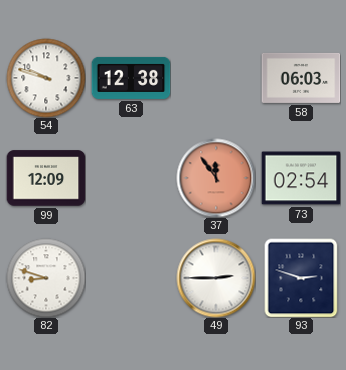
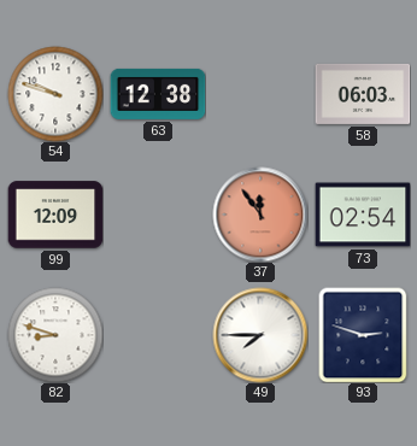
49: 2:45 -> 7:45 (260, 335)
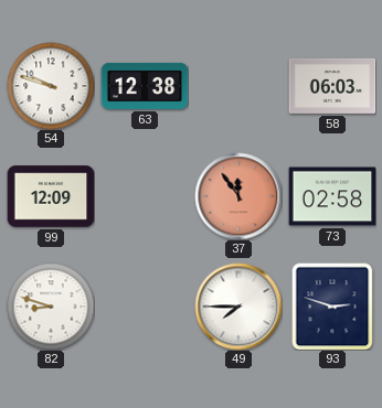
73: 02:54 -> 02:58 (332, 196)
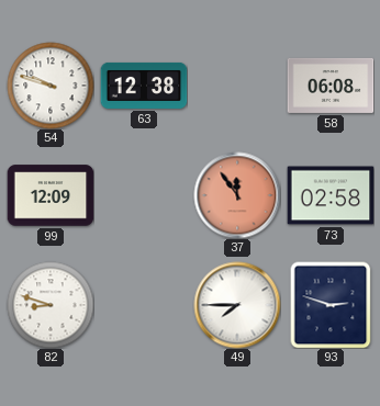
58: 06:03 -> 06:08 (331, 86)
